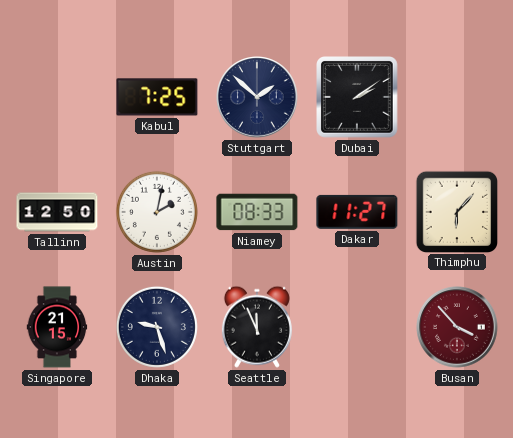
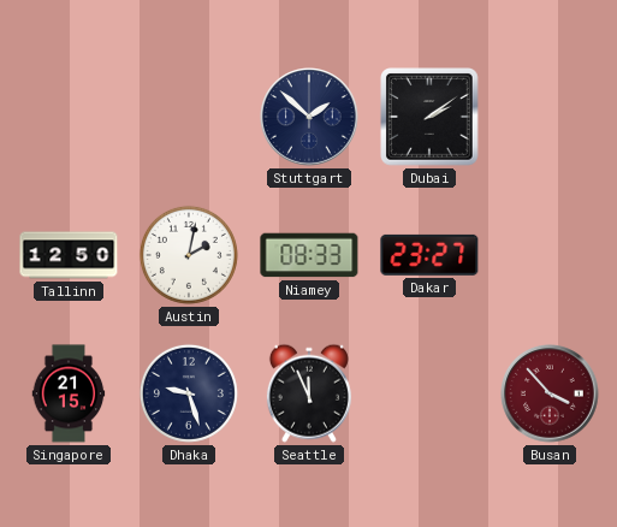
Kabul: 7:25 -> none (157, 97)
Dakar: 11:27 -> 23:27 (429, 255)
Thimphu: 6:07 -> none (456, 211)
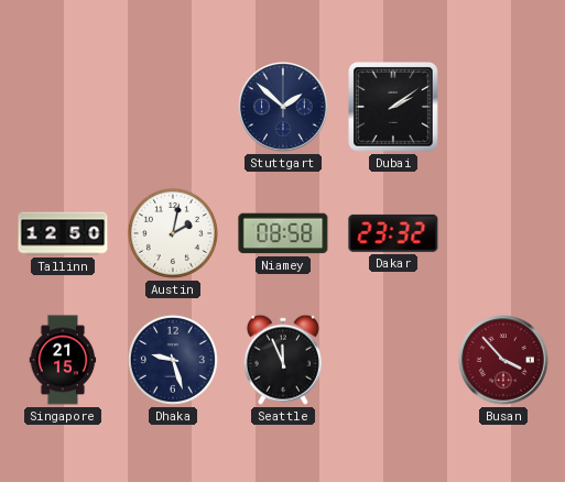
Niamey: 08:33 -> 08:58 (283, 233)
Dakar: 23:27 -> 23:32 (393, 233)
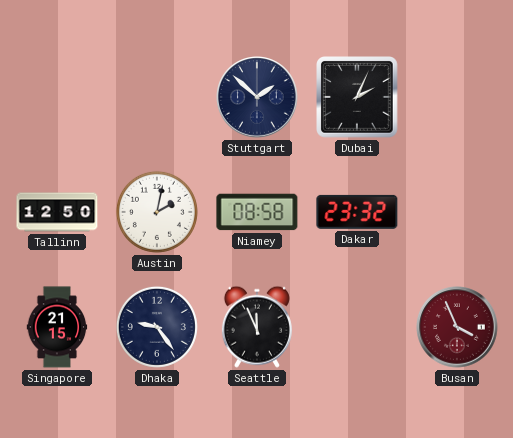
Dubai: 2:09 -> 2:04 (357, 97)
Dhaka: 9:27 -> 9:24 (157, 327)
Busan: 3:53 -> 3:56 (458, 328)
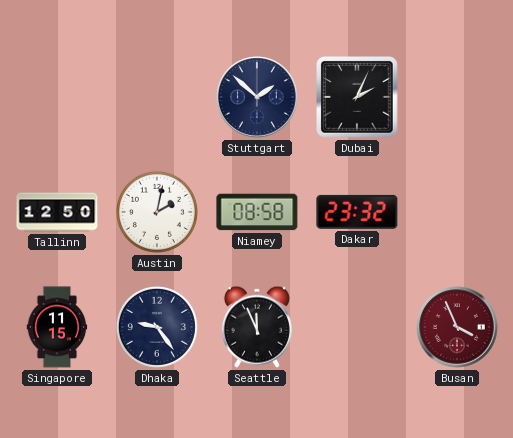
Singapore: 21:15 -> 11:15 (57, 327)
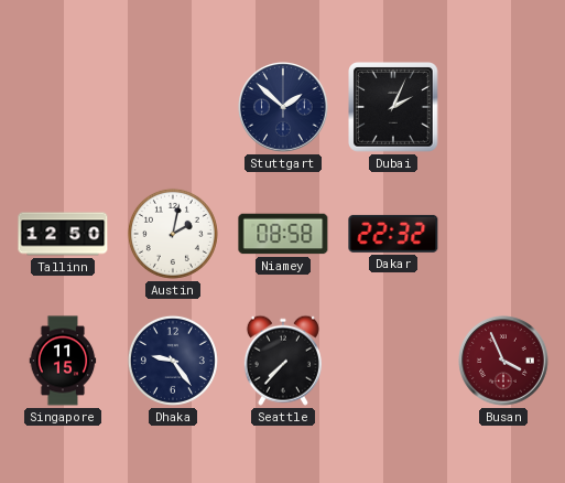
Dakar: 23:32 -> 22:32 (393, 234)
Seattle: 11:56 -> 7:37 (283, 361)
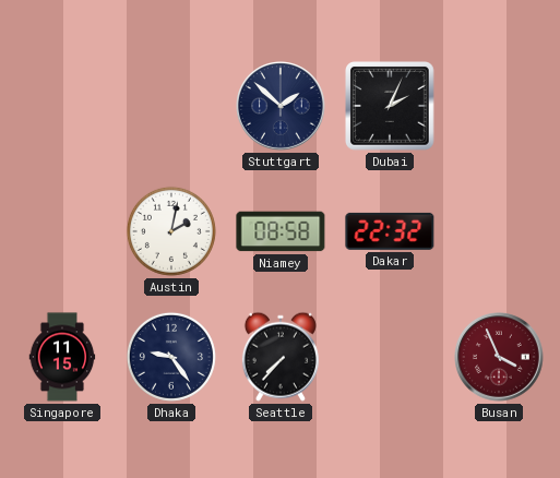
Tallinn: 12:50 -> none (63, 234)
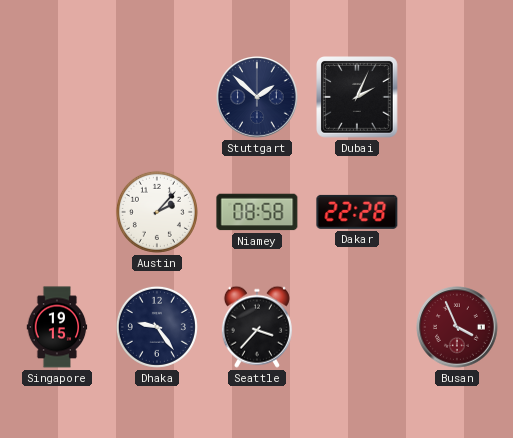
Austin: 2:02 -> 2:07 (157, 212)
Dakar: 22:32 -> 22:28 (357, 212)
Singapore: 11:15 -> 19:15 (57, 327)
Seattle: 7:37 -> 3:37 (257, 327)
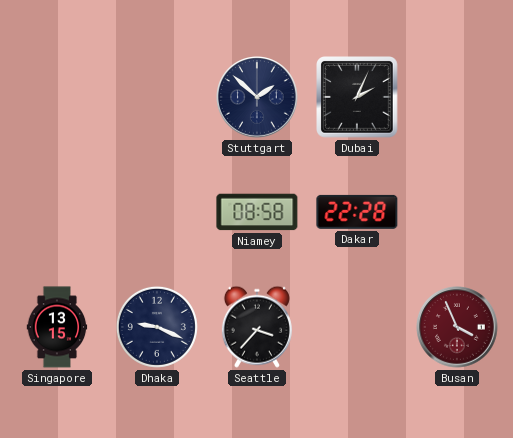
Austin: 2:07 -> none (157, 212)
Singapore: 19:15 -> 13:15 (57, 327)
Dhaka: 9:24 -> 9:19 (157, 327)
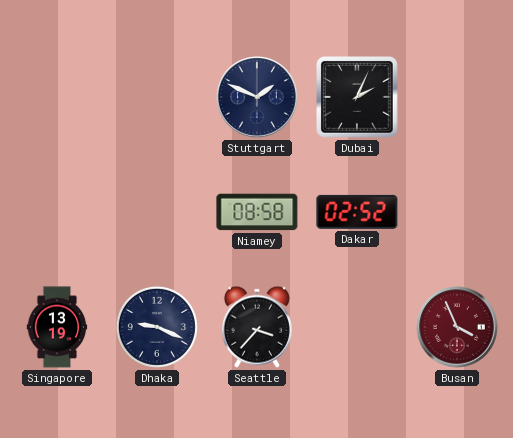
Stuttgart: 1:52 -> 1:49 (258, 98)
Dakar: 22:28 -> 02:52 (357, 212)
Singapore: 13:15 -> 13:19 (57, 327)
